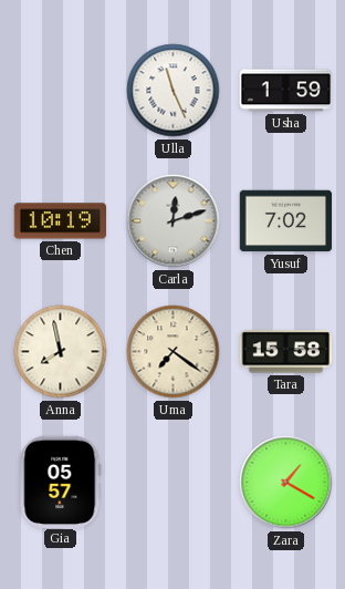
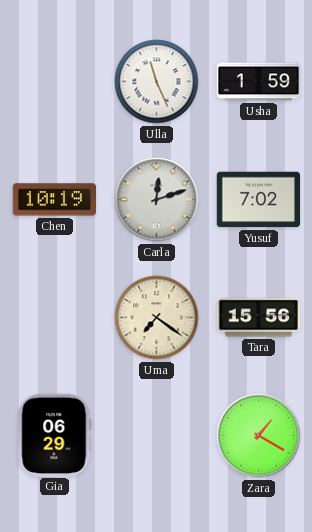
Anna: 7:58 -> none (61, 352)
Tara: 15:58 -> 15:56 (259, 318)
Gia: 05:57 -> 06:29 (55, 435)
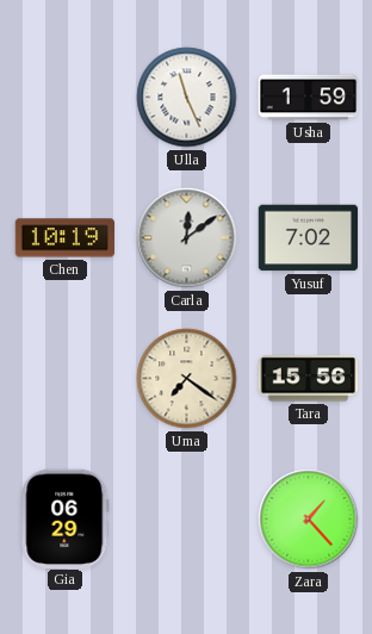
Carla: 12:12 -> 12:09 (187, 238)
Zara: 1:20 -> 1:23 (309, 520)
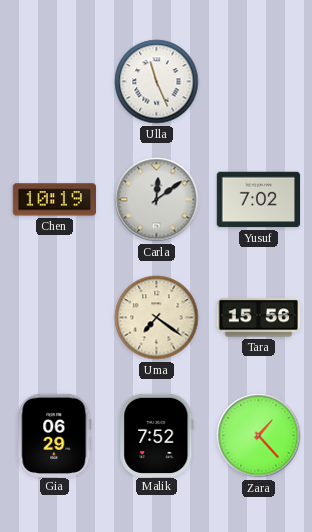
Usha: 1:59 -> none (309, 98)
Malik: none -> 7:52 (157, 435)
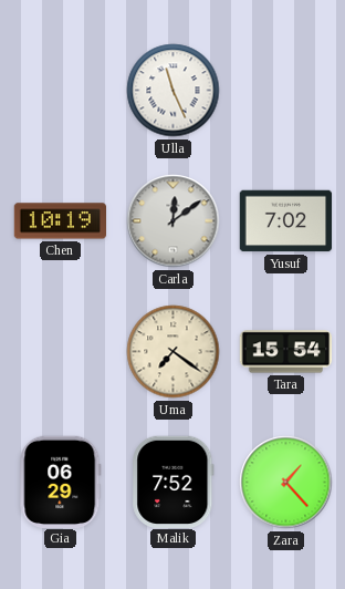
Tara: 15:56 -> 15:54 (286, 352)
